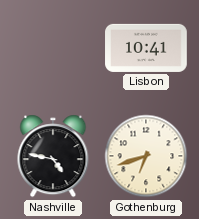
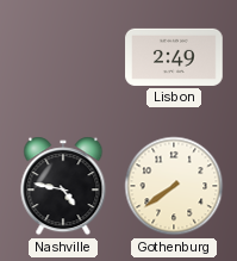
Lisbon: 10:41 -> 2:49 (174, 57)
Gothenburg: 6:42 -> 7:39 (174, 186)
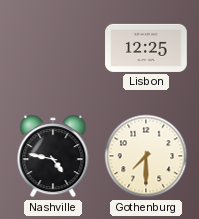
Lisbon: 2:49 -> 12:25 (146, 48)
Gothenburg: 7:39 -> 7:30 (146, 156)
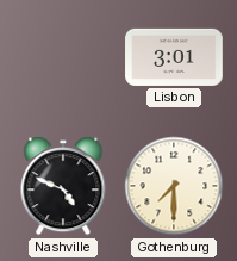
Lisbon: 12:25 -> 3:01 (174, 57)
Nashville: 4:47 -> 4:49 (63, 186)
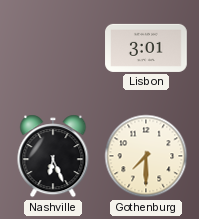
Nashville: 4:49 -> 6:26 (53, 156)
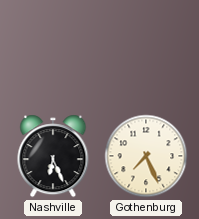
Lisbon: 3:01 -> none (146, 48)
Gothenburg: 7:30 -> 7:26 (146, 156)
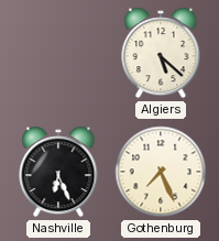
Algiers: none -> 5:22 (161, 53)
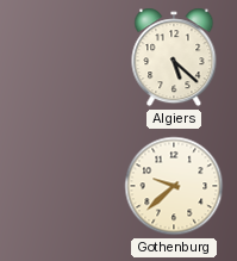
Nashville: 6:26 -> none (58, 172)
Gothenburg: 7:26 -> 9:38 (174, 186)
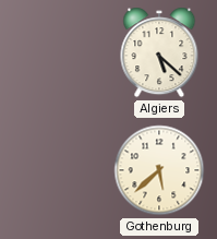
Gothenburg: 9:38 -> 5:38 (159, 170)
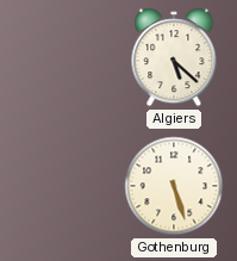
Gothenburg: 5:38 -> 5:27 (174, 186)
